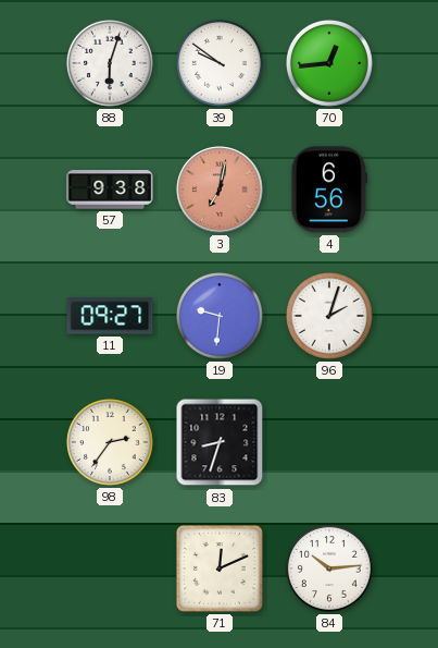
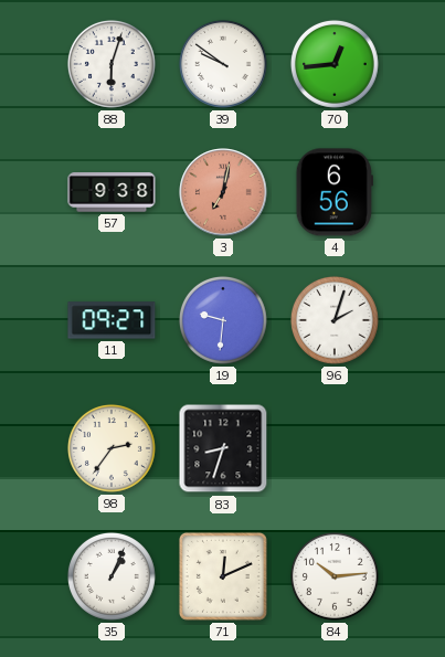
35: none -> 1:04 (112, 576)
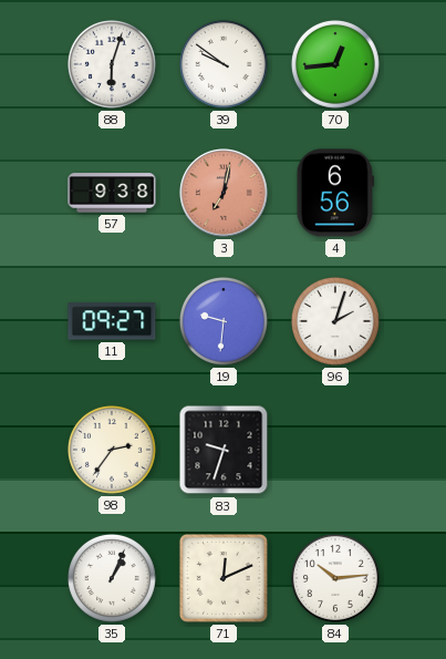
83: 8:33 -> 9:33 (224, 450)
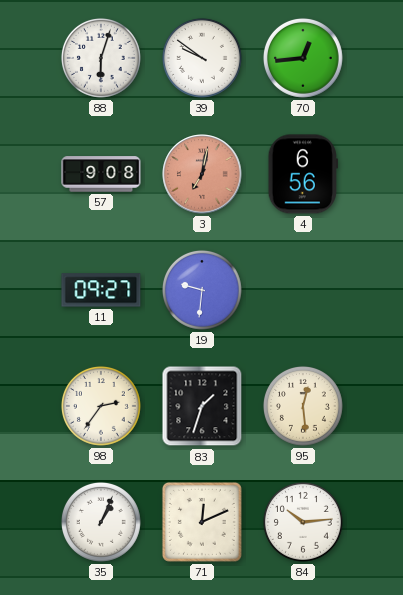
57: 9:38 -> 9:08 (101, 174)
96: 2:03 -> none (335, 321)
83: 9:33 -> 1:33 (202, 406)
95: none -> 12:29 (303, 406)
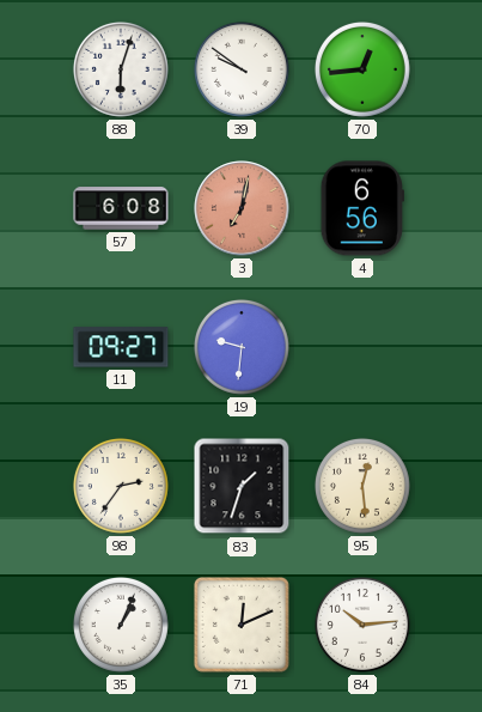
57: 9:08 -> 6:08 (121, 208)
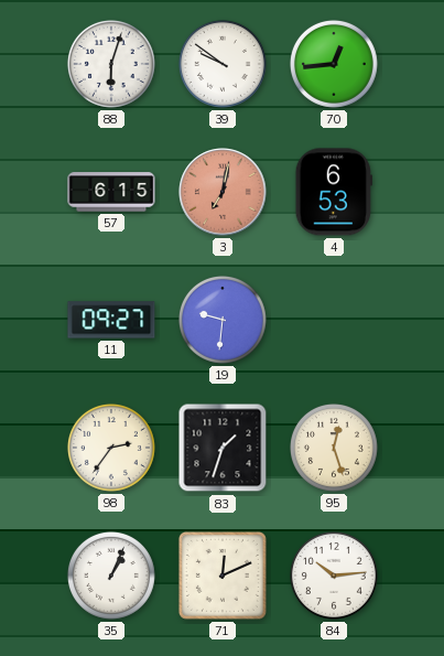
57: 6:08 -> 6:15 (111, 192)
4: 6:56 -> 6:53 (334, 192)
95: 12:29 -> 12:27 (334, 448)
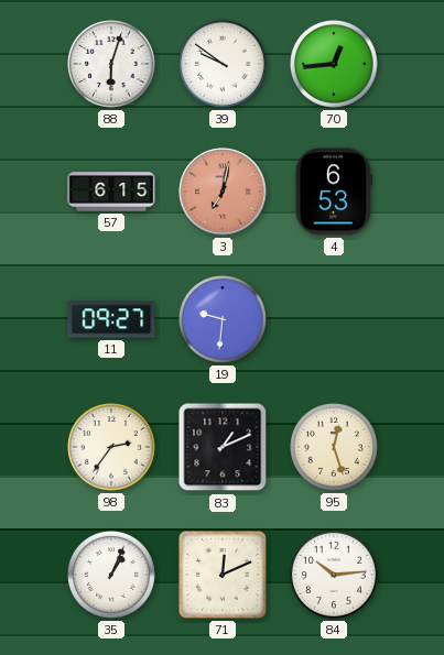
83: 1:33 -> 1:11 (223, 447)
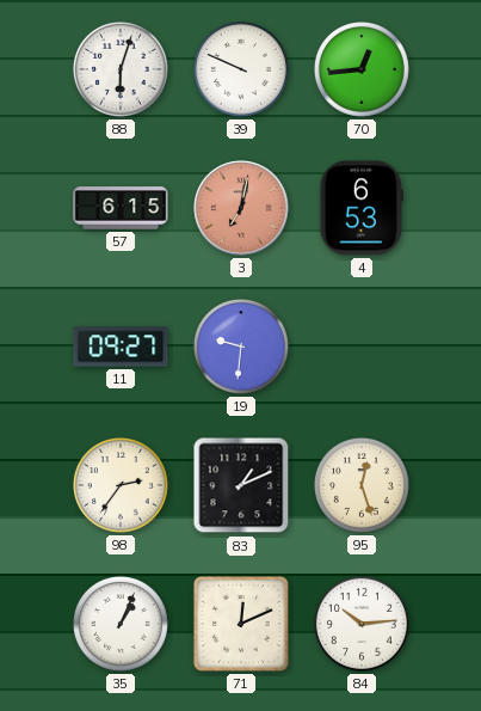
39: 9:51 -> 9:49 (241, 69)
